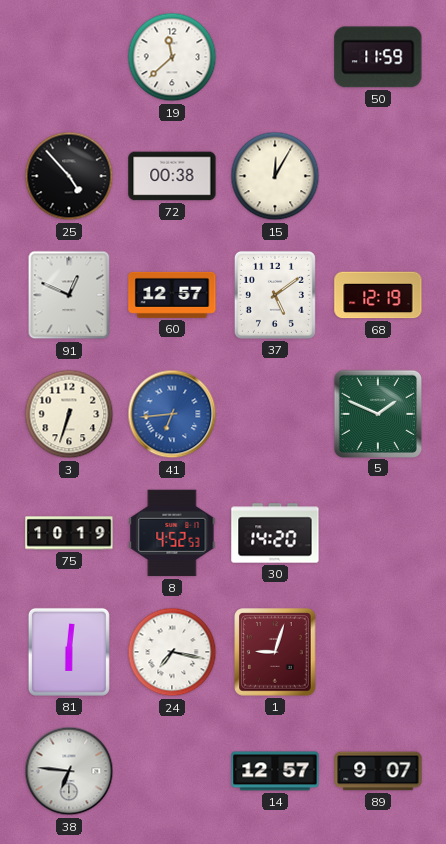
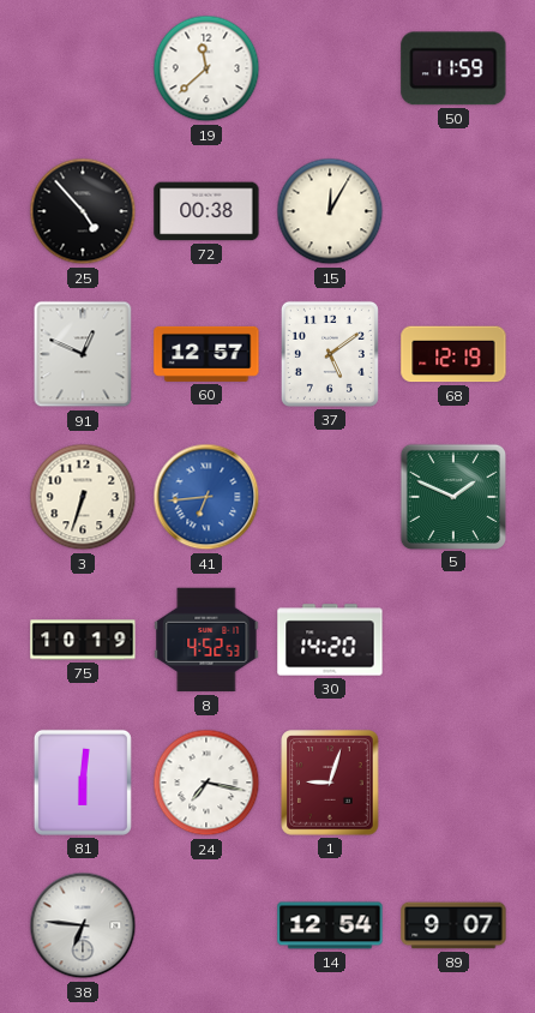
14: 12:57 -> 12:54 (330, 925)
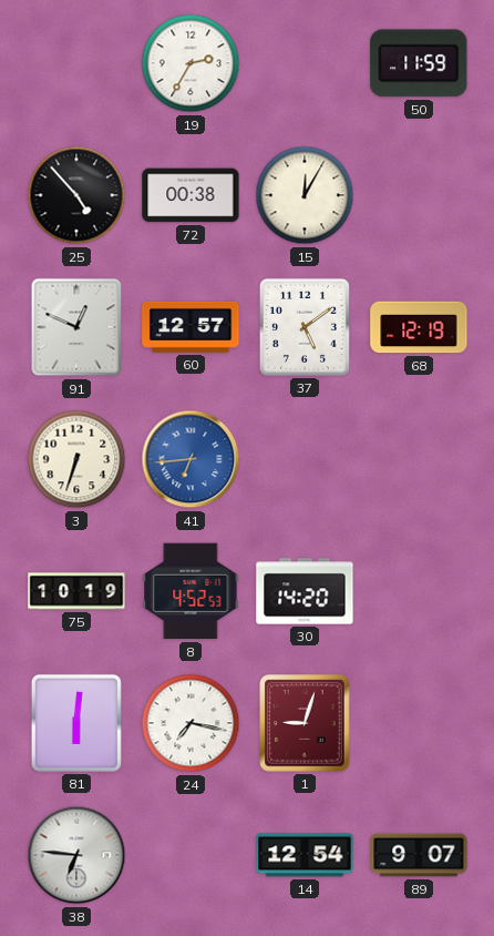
19: 11:38 -> 2:35 (191, 63)
5: 1:49 -> none (452, 496)
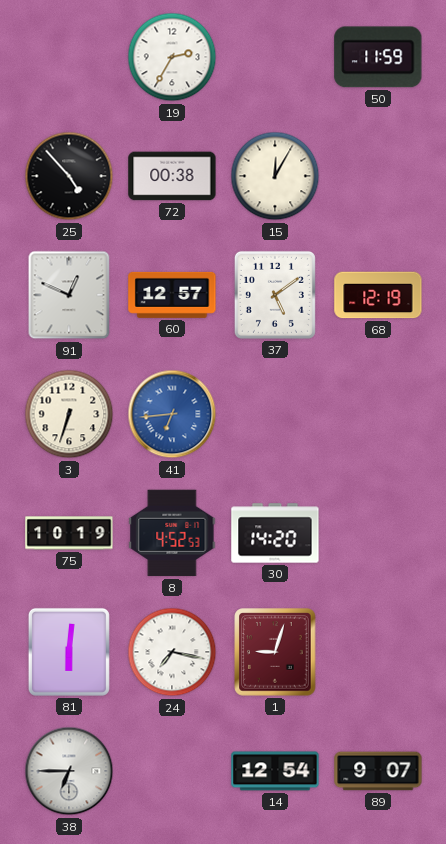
38: 6:46 -> 6:45 (69, 771)
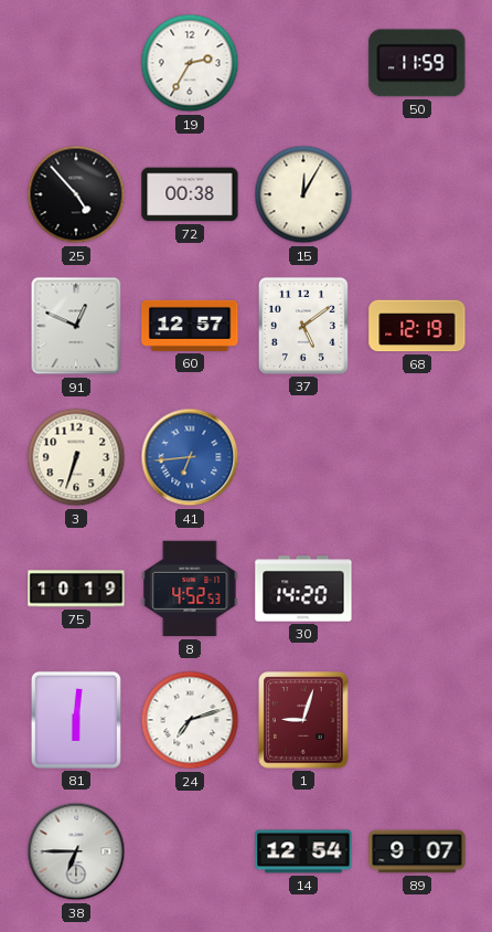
24: 7:17 -> 7:12 (190, 720)
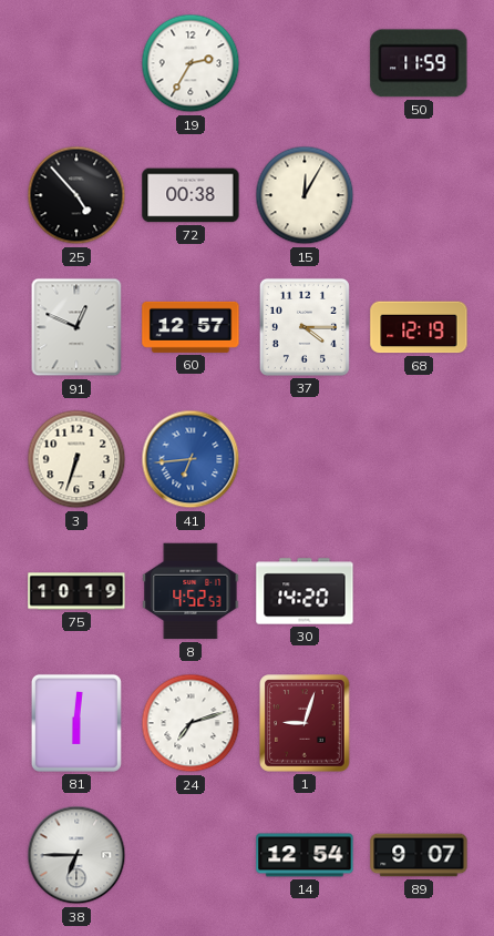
37: 5:09 -> 4:15 (305, 327)
